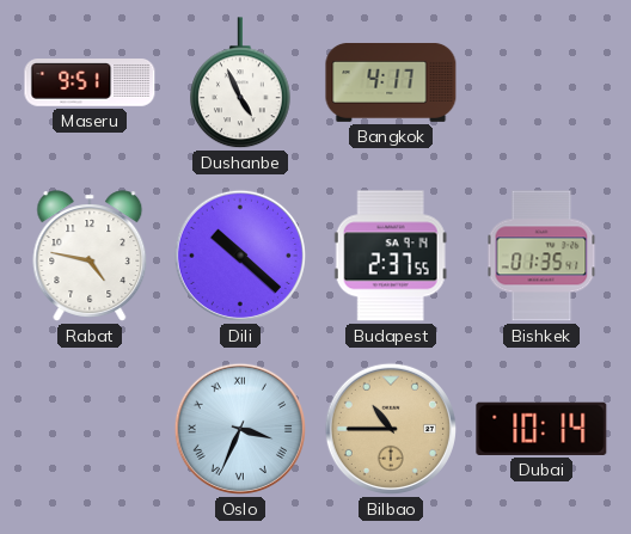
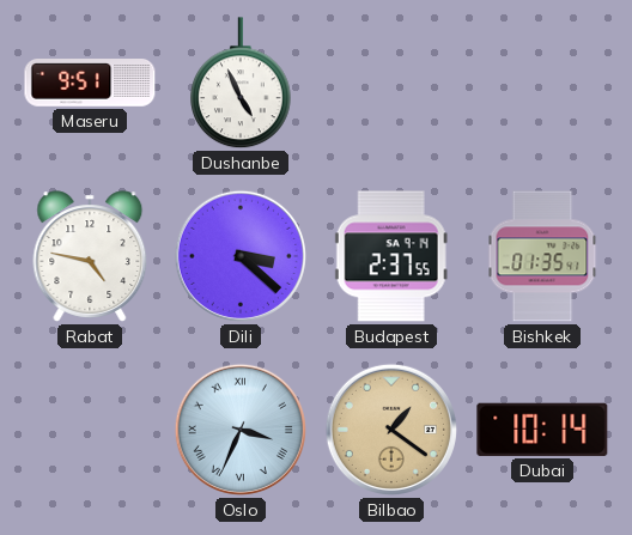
Bangkok: 4:17 -> none (391, 82)
Dili: 10:22 -> 3:22 (241, 256)
Bilbao: 10:45 -> 1:21 (391, 430)
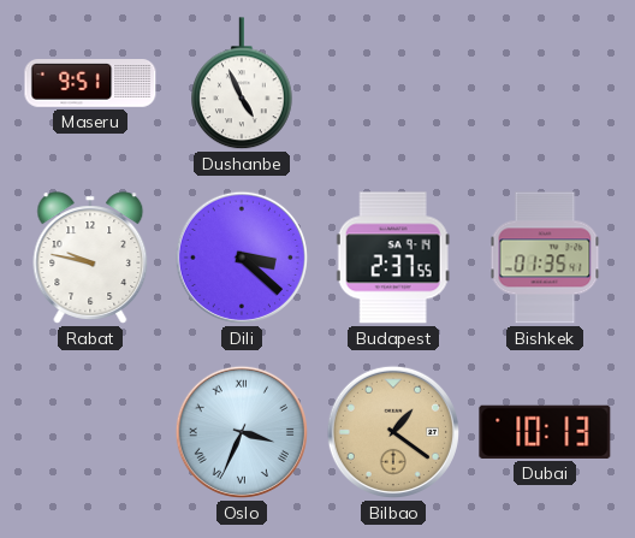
Rabat: 4:47 -> 9:47 (90, 258)
Dubai: 10:14 -> 10:13 (545, 432)
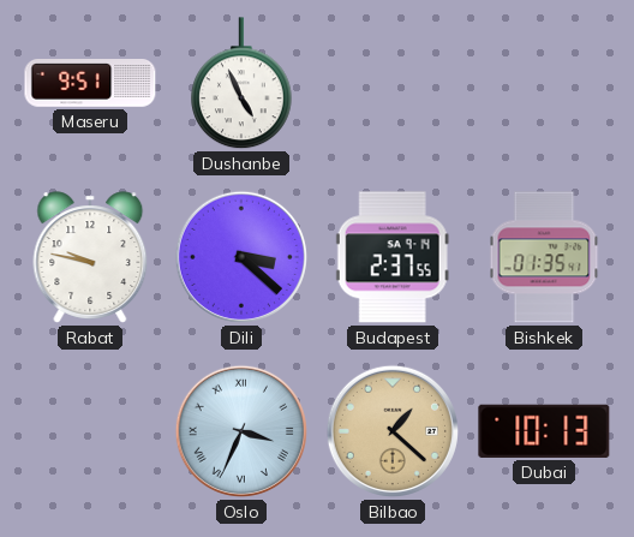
Bilbao: 1:21 -> 1:22 (393, 431)
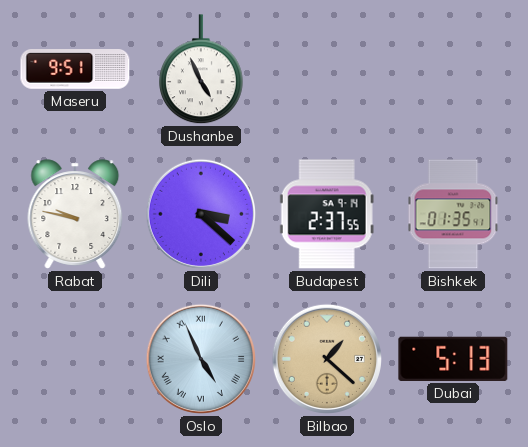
Oslo: 3:34 -> 4:56 (201, 359)
Dubai: 10:13 -> 5:13 (453, 359)
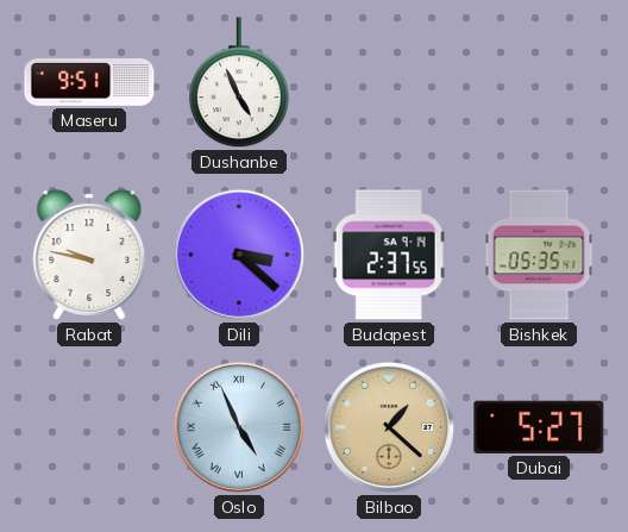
Bishkek: 01:35 -> 05:35 (539, 255)
Dubai: 5:13 -> 5:27 (539, 427)
